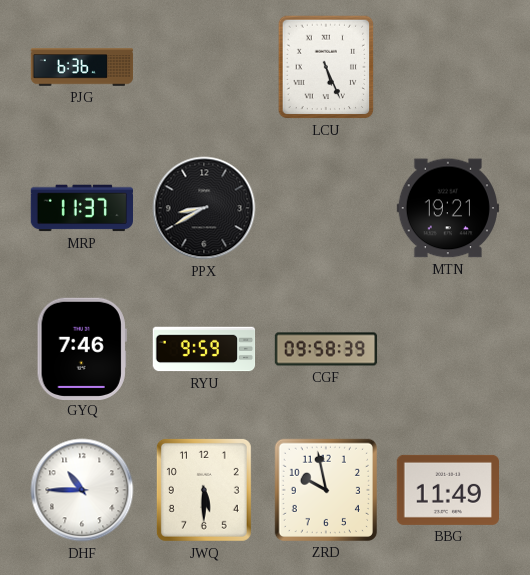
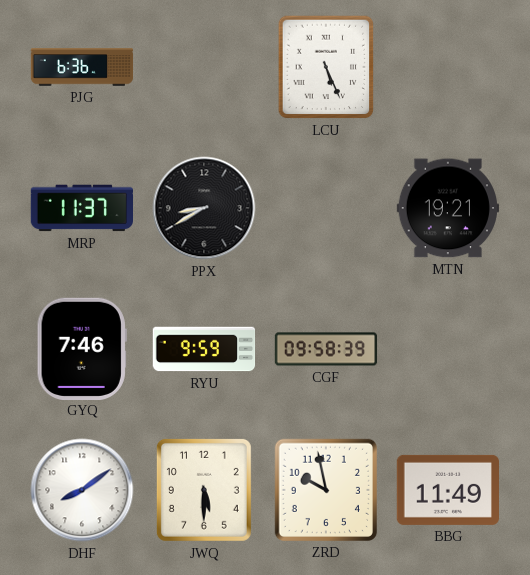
DHF: 10:45 -> 8:09 (82, 490)
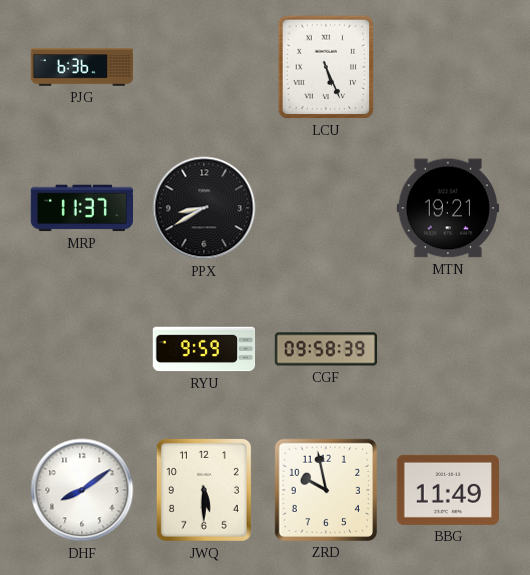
GYQ: 7:46 -> none (82, 348)
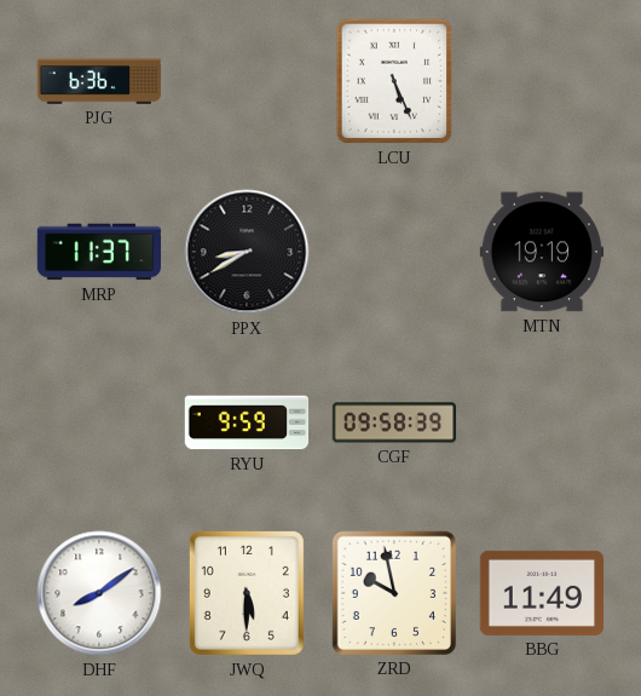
MTN: 19:21 -> 19:19 (541, 252)
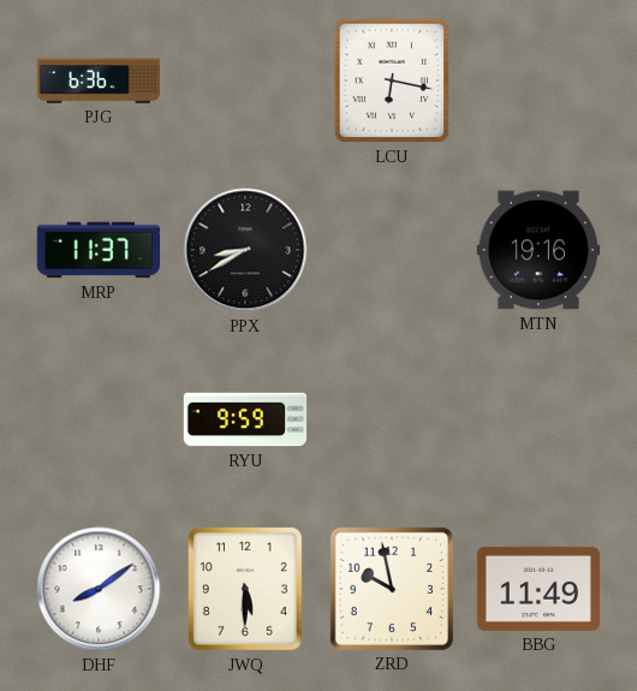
LCU: 5:26 -> 6:17 (392, 81)
MTN: 19:19 -> 19:16 (537, 250)
CGF: 09:58 -> none (394, 422)
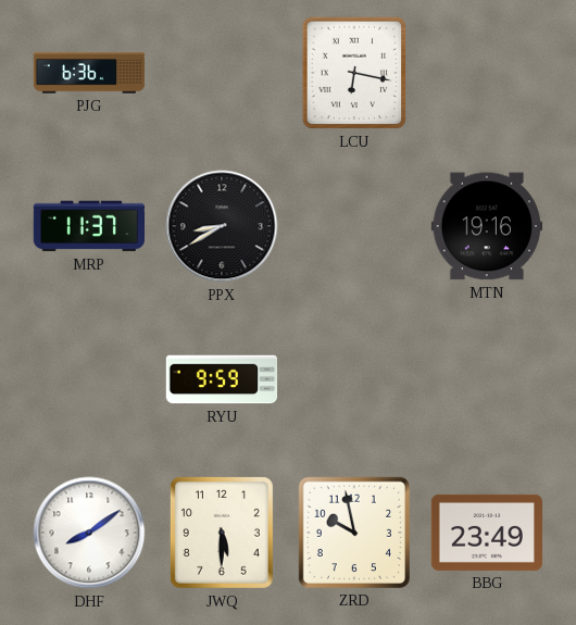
BBG: 11:49 -> 23:49 (486, 533)
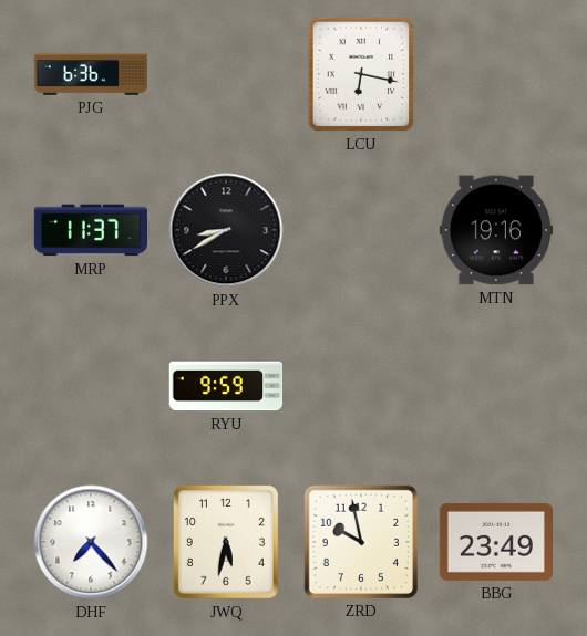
DHF: 8:09 -> 7:23 (91, 542)
JWQ: 5:30 -> 5:32 (226, 542)
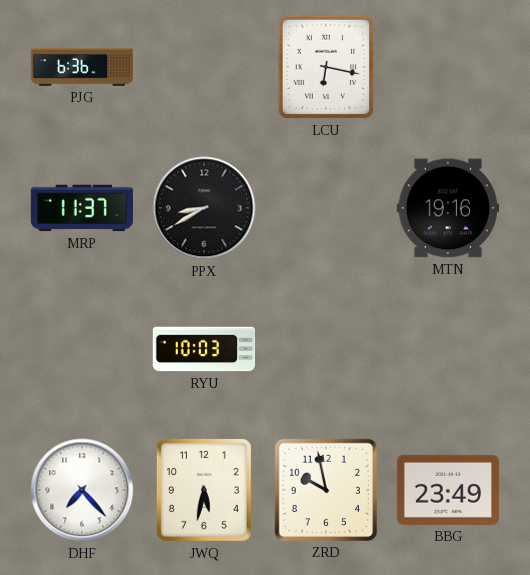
RYU: 9:59 -> 10:03 (204, 349)
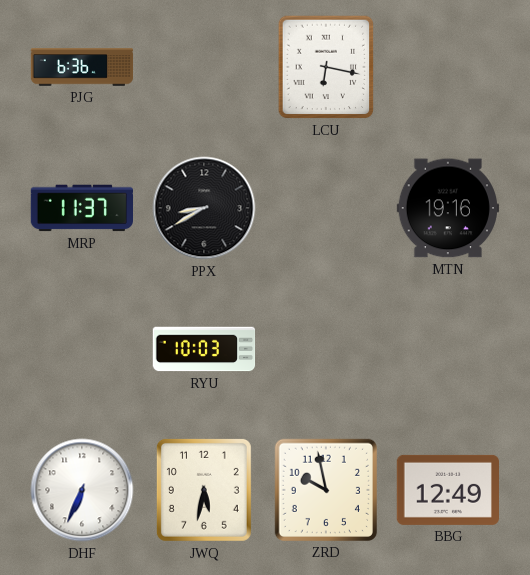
DHF: 7:23 -> 6:34 (82, 490)
BBG: 23:49 -> 12:49 (447, 490)
